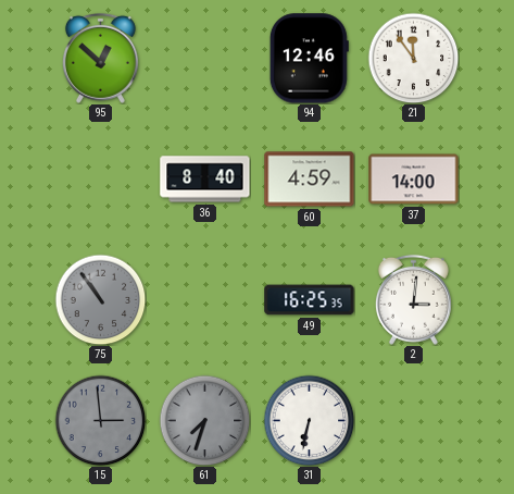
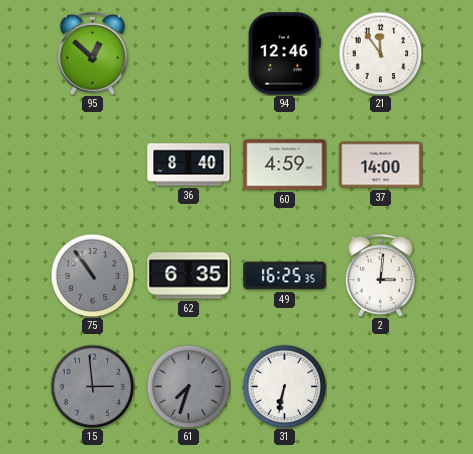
62: none -> 6:35 (189, 276)
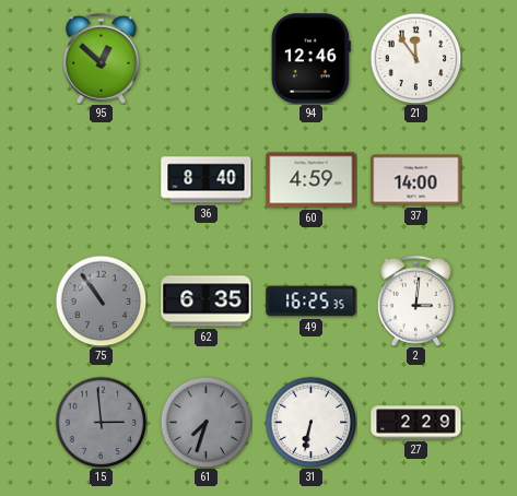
27: none -> 2:29 (416, 423)
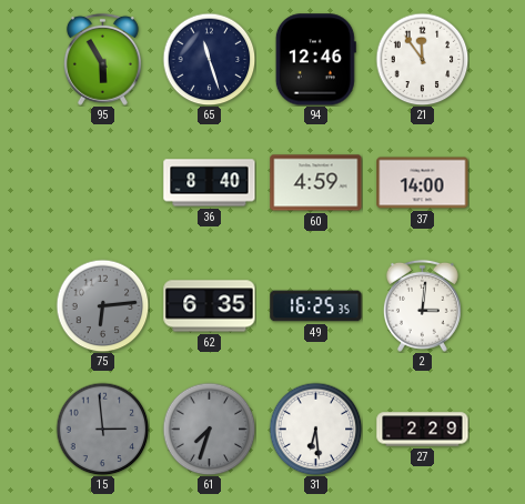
95: 12:52 -> 5:55 (102, 59)
65: none -> 11:27 (209, 59)
75: 10:54 -> 6:14 (102, 305)
31: 6:32 -> 6:29 (315, 429)
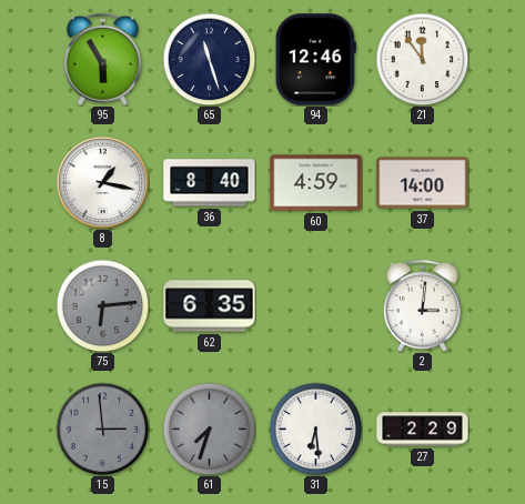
8: none -> 1:17 (102, 182)
49: 16:25 -> none (316, 306)
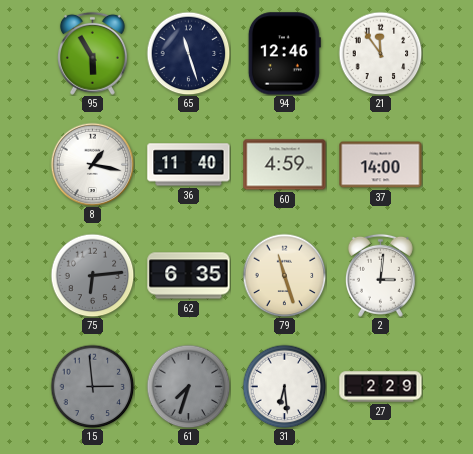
36: 8:40 -> 11:40 (189, 165)
79: none -> 11:27 (284, 275)
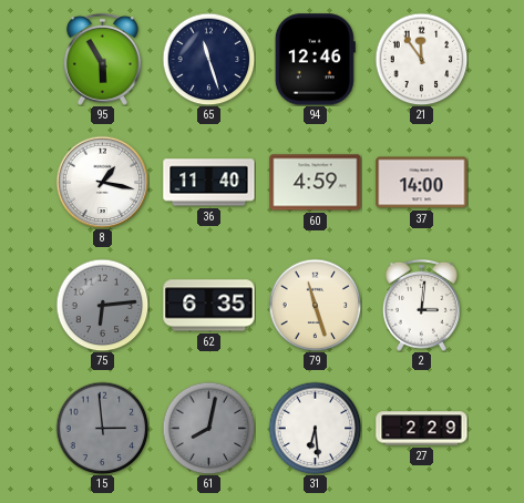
61: 7:33 -> 8:02 (208, 428)
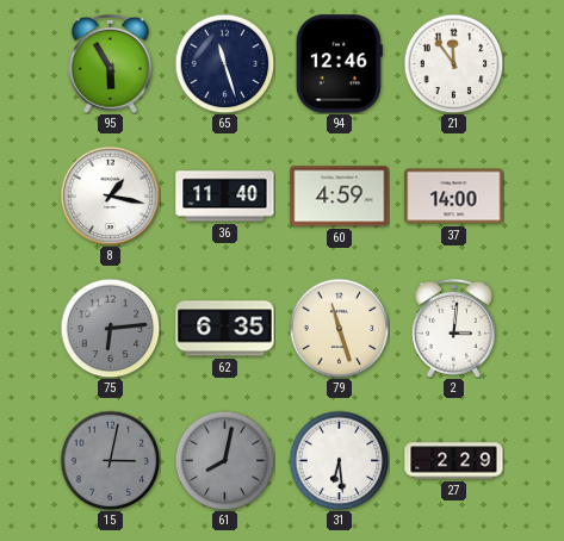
15: 2:59 -> 3:02 (110, 460)
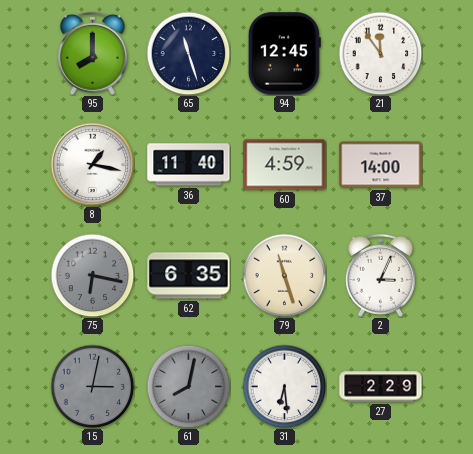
95: 5:55 -> 8:00 (92, 53)
94: 12:46 -> 12:45 (284, 54)
75: 6:14 -> 6:17 (92, 275)
2: 3:01 -> 3:04 (380, 275)
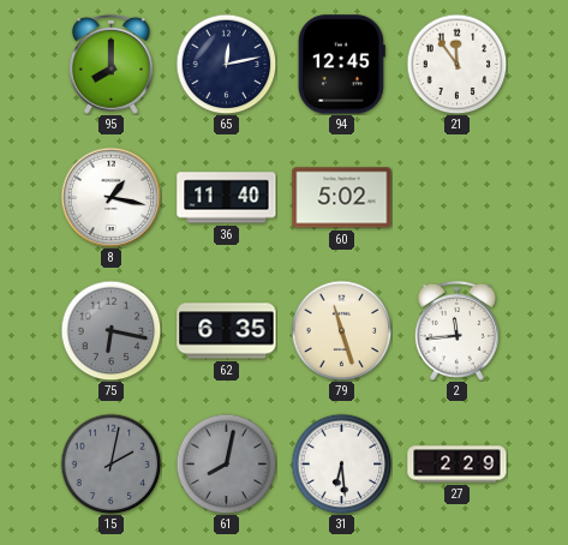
65: 11:27 -> 12:13 (226, 64)
60: 4:59 -> 5:02 (342, 198)
37: 14:00 -> none (381, 165)
2: 3:04 -> 11:44 (456, 330)
15: 3:02 -> 2:02 (110, 463)
